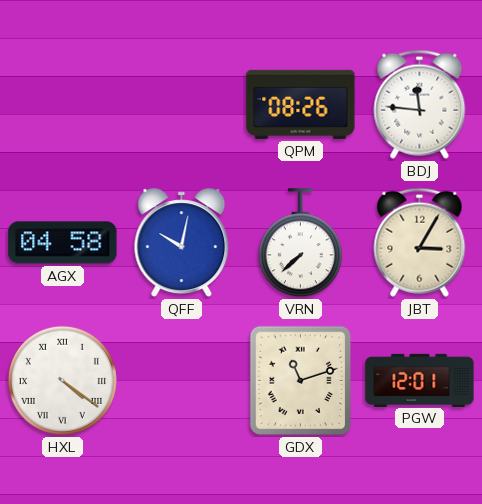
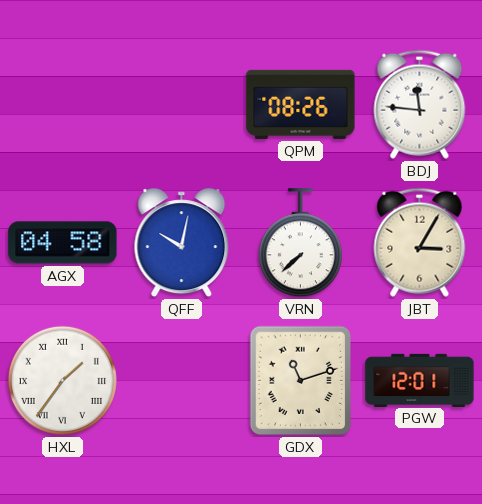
HXL: 4:21 -> 1:36 (62, 380)
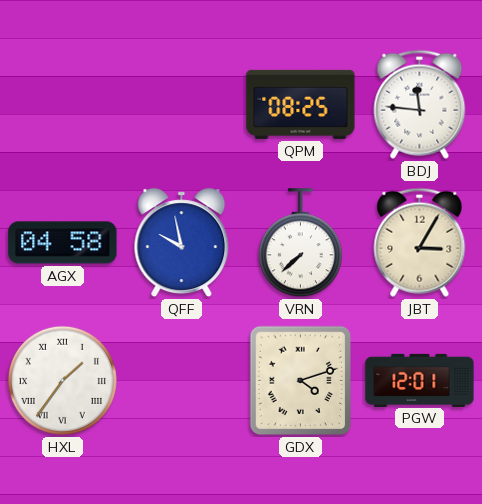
QPM: 08:26 -> 08:25 (301, 104)
QFF: 10:02 -> 9:58 (182, 243)
GDX: 11:12 -> 4:12 (300, 381)
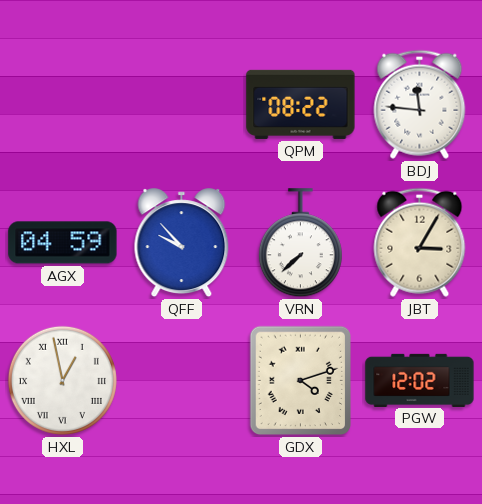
QPM: 08:25 -> 08:22 (301, 104)
AGX: 04:58 -> 04:59 (63, 243)
QFF: 9:58 -> 9:53 (182, 243)
HXL: 1:36 -> 12:58 (62, 380)
PGW: 12:01 -> 12:02 (420, 380)
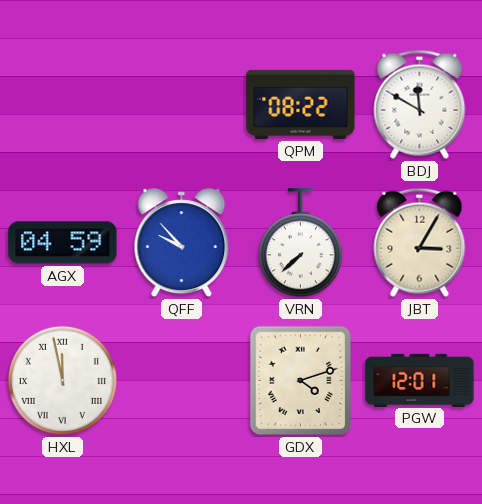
BDJ: 11:46 -> 11:50 (420, 104)
HXL: 12:58 -> 11:58 (62, 380)
PGW: 12:02 -> 12:01 (420, 380)
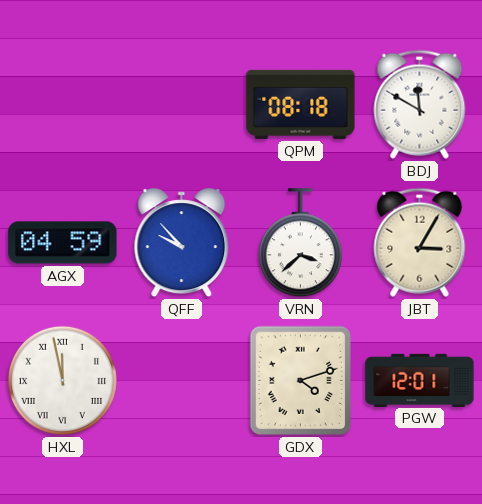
QPM: 08:22 -> 08:18 (301, 104)
VRN: 7:38 -> 3:38 (300, 243)
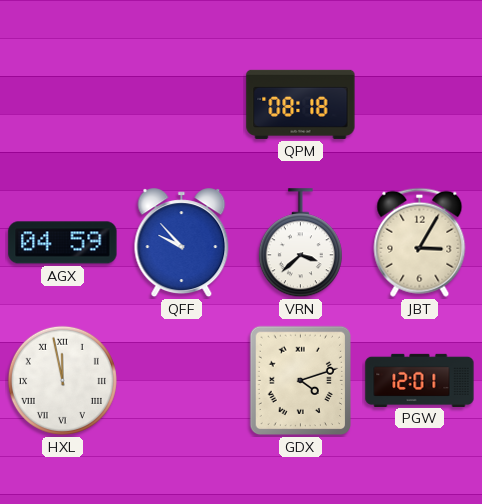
BDJ: 11:50 -> none (420, 104)
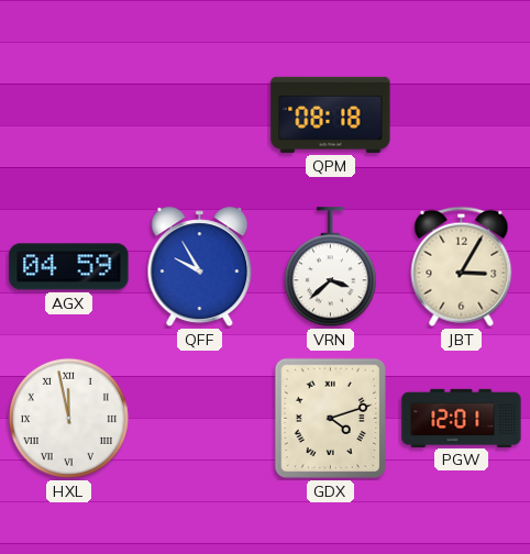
QFF: 9:53 -> 9:55 (200, 267)
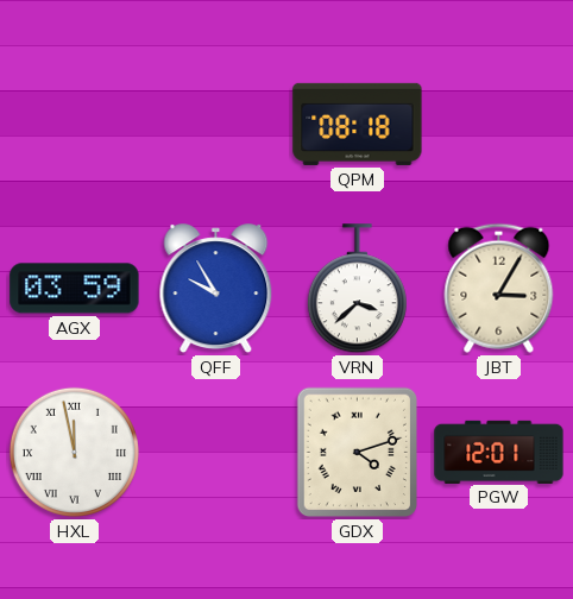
AGX: 04:59 -> 03:59 (75, 289)
